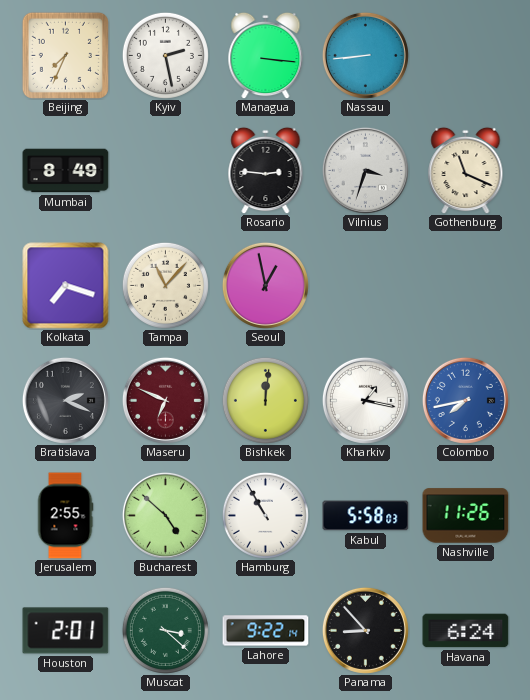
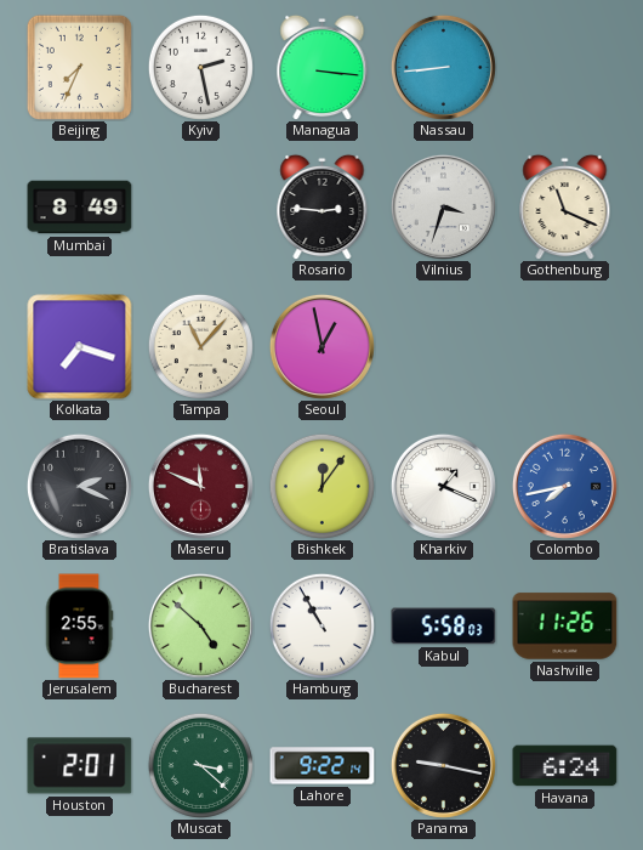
Maseru: 6:49 -> 11:49 (200, 486)
Bishkek: 12:01 -> 12:06 (321, 486)
Kharkiv: 1:17 -> 1:19 (443, 486)
Panama: 8:53 -> 9:17 (443, 765)
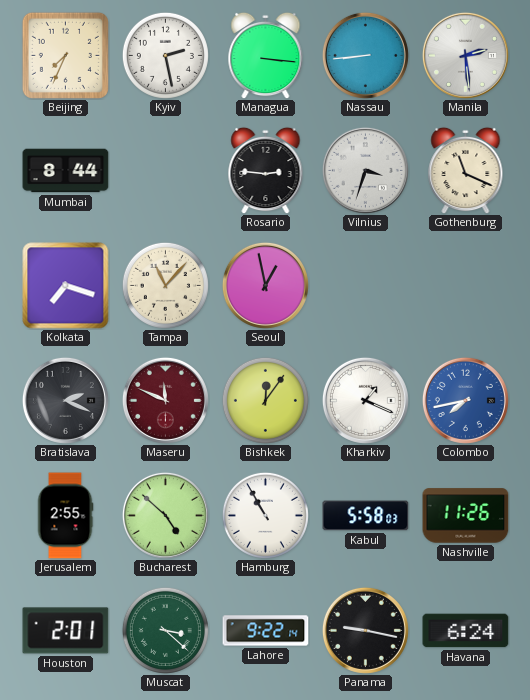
Manila: none -> 2:29 (465, 55)
Mumbai: 8:49 -> 8:44 (66, 171)
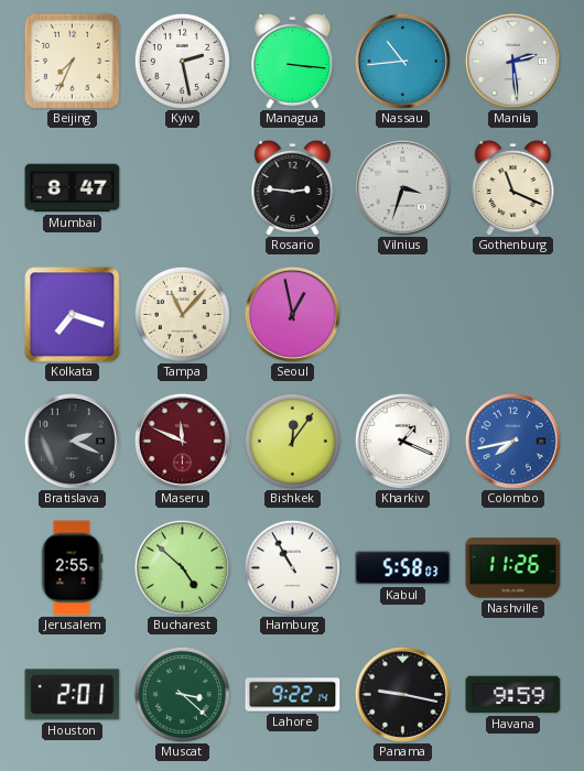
Nassau: 8:44 -> 10:44 (402, 61)
Mumbai: 8:44 -> 8:47 (73, 188)
Havana: 6:24 -> 9:59 (513, 695)
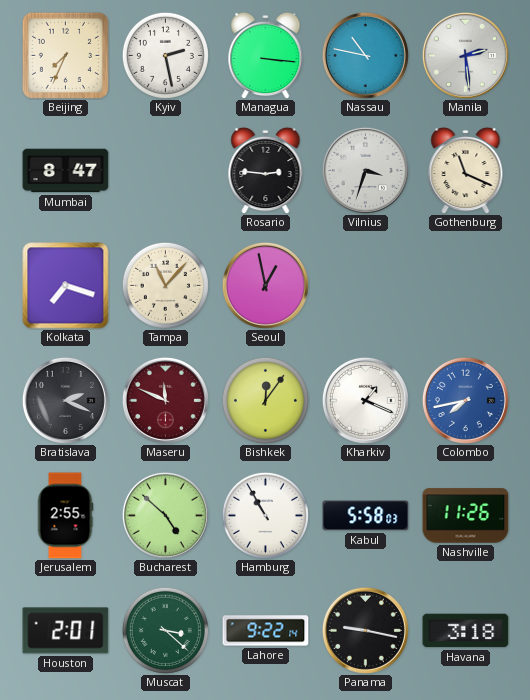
Nassau: 10:44 -> 10:47 (365, 55)
Havana: 9:59 -> 3:18 (466, 631)
